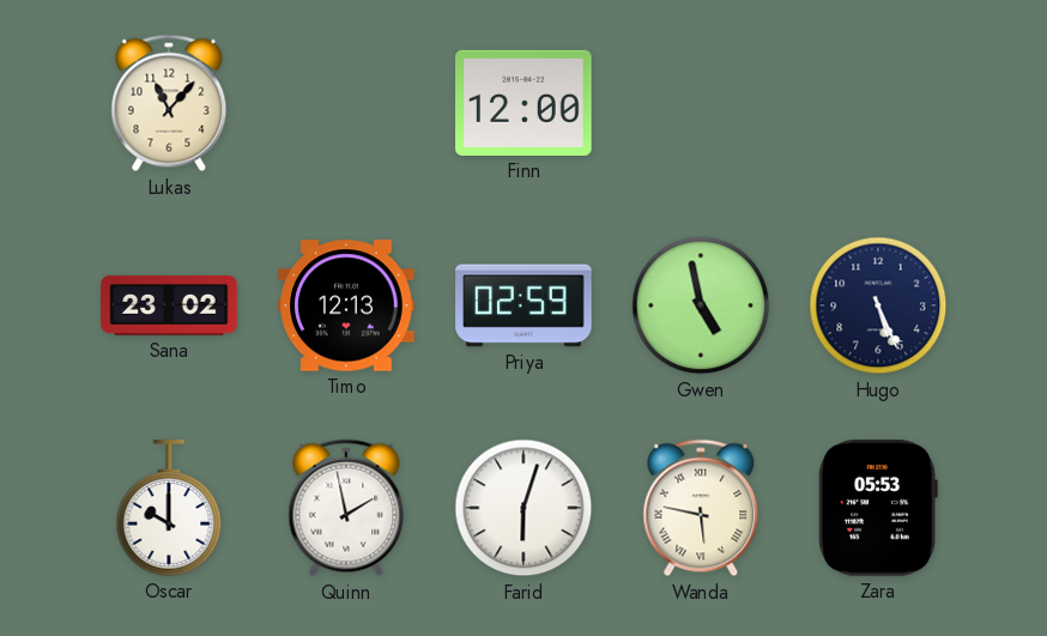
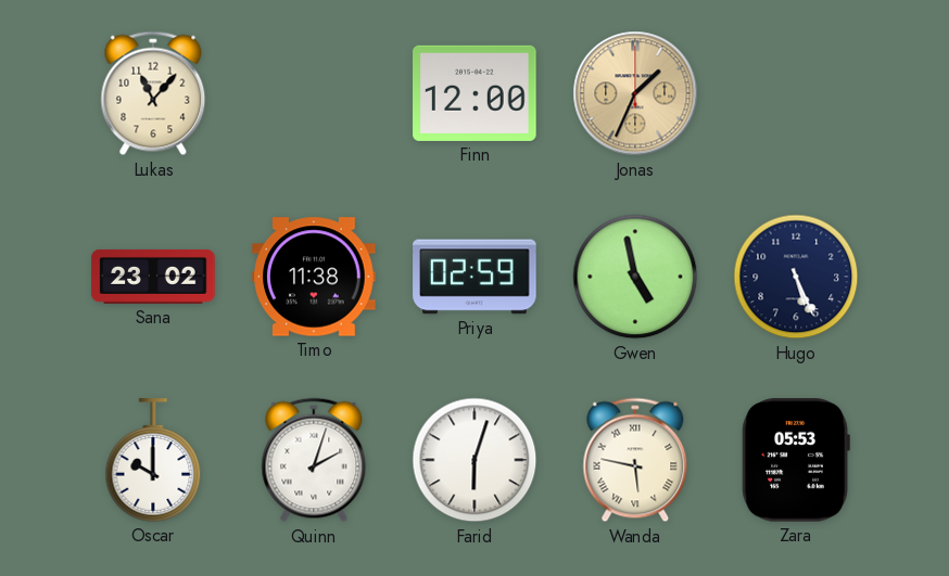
Jonas: none -> 1:34 (635, 93)
Timo: 12:13 -> 11:38 (314, 277)
Quinn: 1:58 -> 2:03 (314, 460)
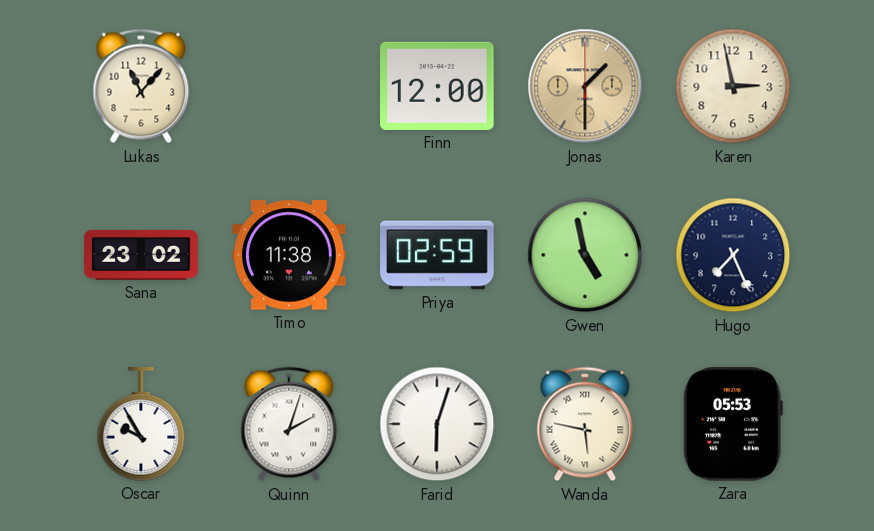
Jonas: 1:34 -> 1:30 (585, 86)
Karen: none -> 2:58 (733, 86)
Hugo: 5:26 -> 7:26 (733, 255)
Oscar: 10:00 -> 9:55 (141, 424)
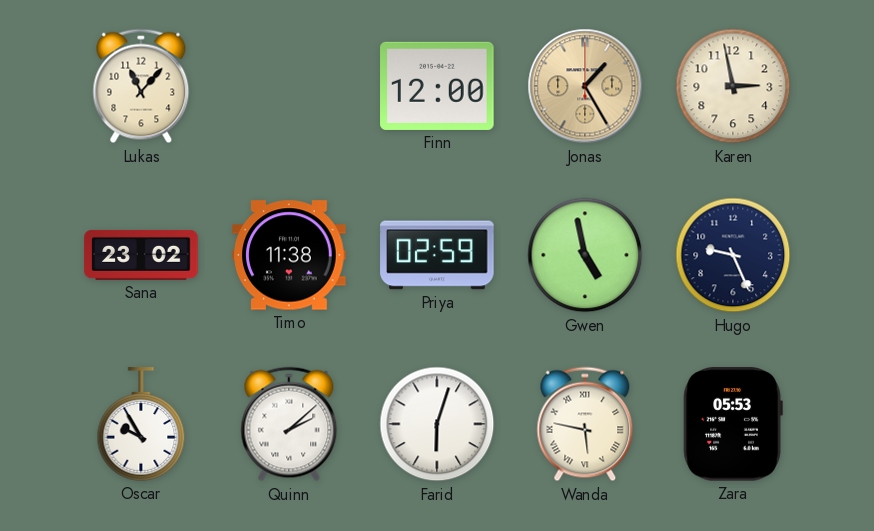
Jonas: 1:30 -> 1:25 (585, 86)
Hugo: 7:26 -> 9:26 (733, 255)
Quinn: 2:03 -> 2:08 (289, 424)
